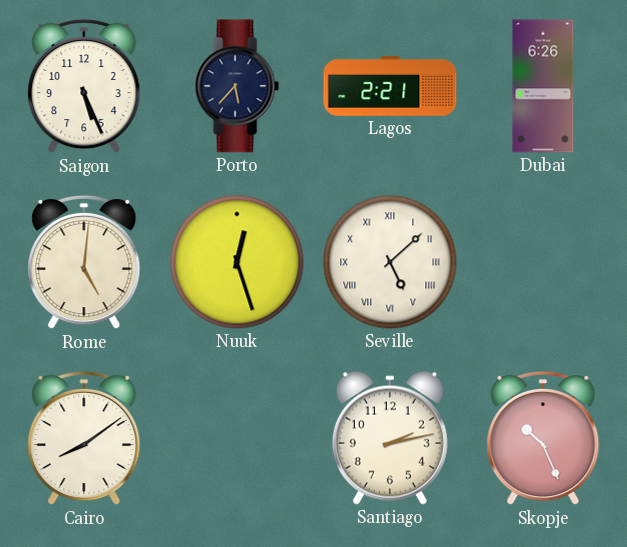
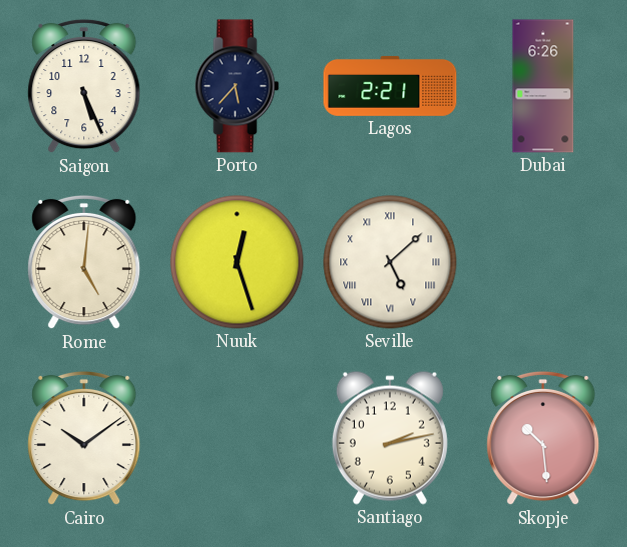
Cairo: 8:09 -> 10:09 (84, 438)
Skopje: 10:26 -> 10:29 (543, 438)
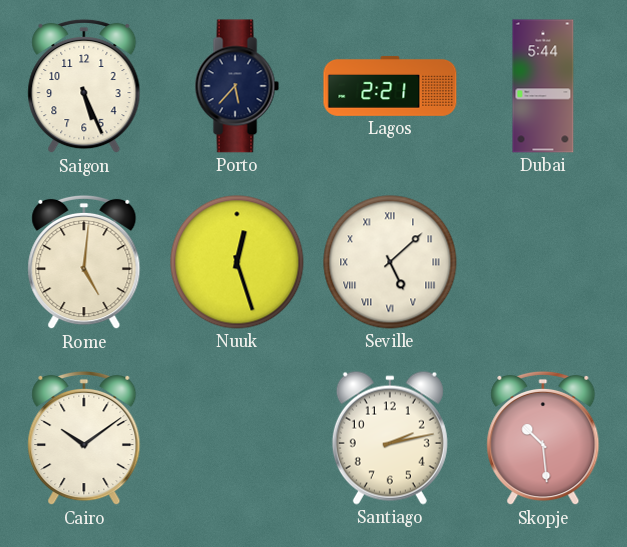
Dubai: 6:26 -> 5:44 (543, 86)
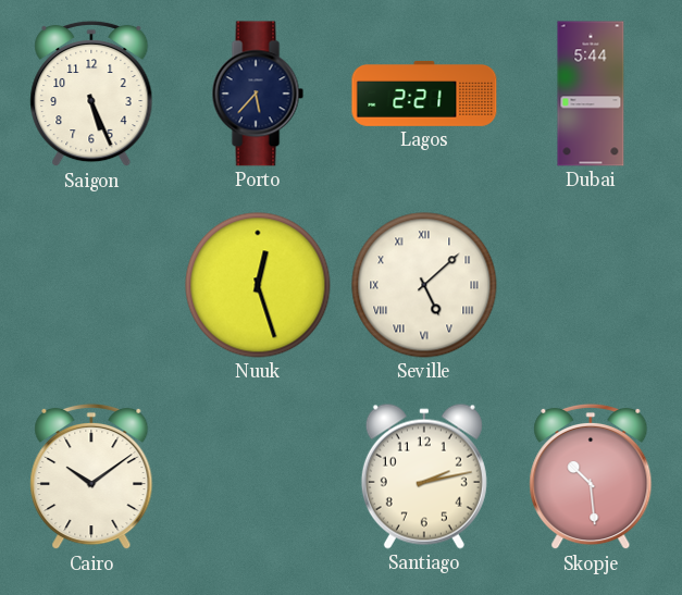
Rome: 5:01 -> none (84, 262)
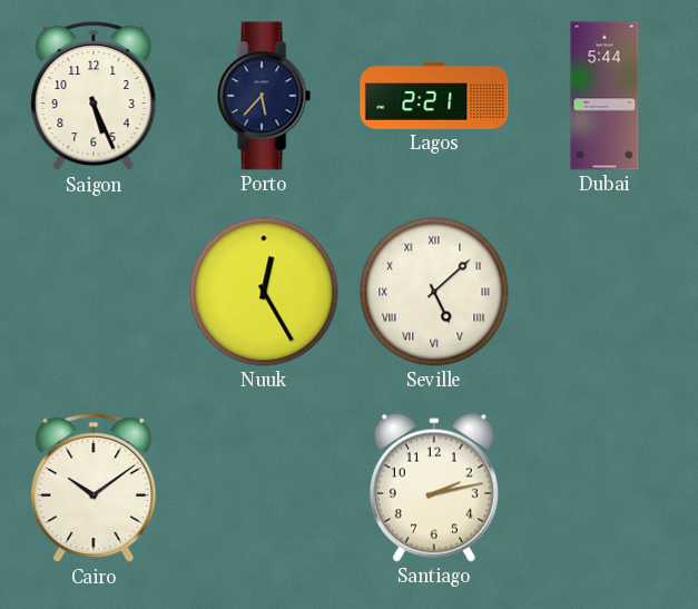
Nuuk: 12:27 -> 12:25 (264, 292)
Skopje: 10:29 -> none (591, 476)
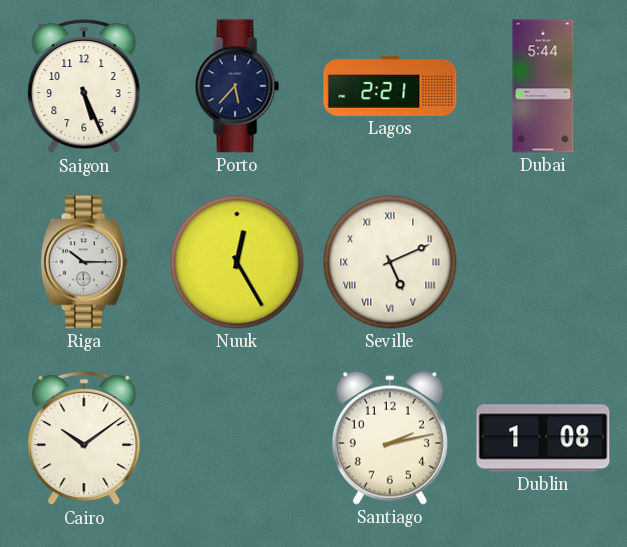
Riga: none -> 10:15 (84, 262)
Seville: 5:08 -> 5:11 (390, 262)
Dublin: none -> 1:08 (543, 438)
